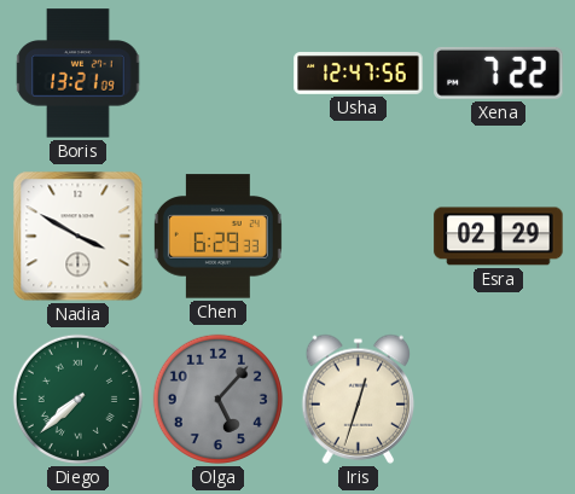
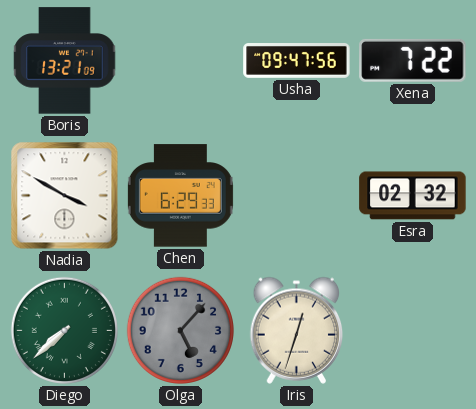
Usha: 12:47 -> 09:47 (297, 61)
Esra: 02:29 -> 02:32 (413, 196)
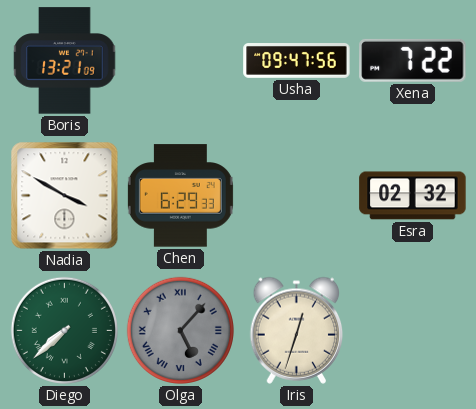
Olga numerals: Arabic -> Roman (180, 330)
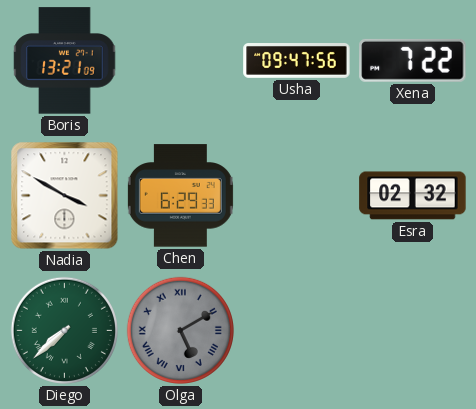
Olga: 5:07 -> 5:10 (180, 330)
Iris: 12:33 -> none (297, 330)
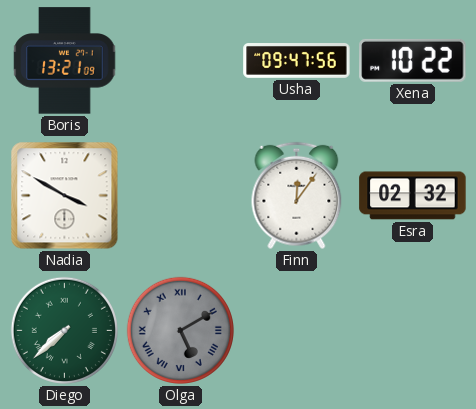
Xena: 7:22 -> 10:22 (413, 60)
Chen: 6:29 -> none (180, 196)
Finn: none -> 12:06 (297, 196)
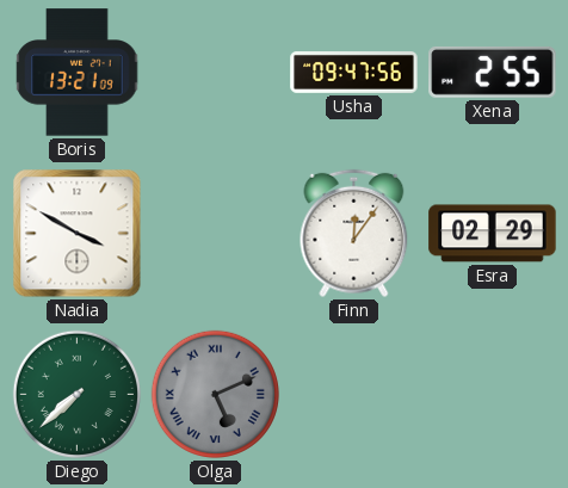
Xena: 10:22 -> 2:55 (493, 72)
Esra: 02:32 -> 02:29 (493, 234)
Olga: 5:10 -> 5:11 (215, 394)
